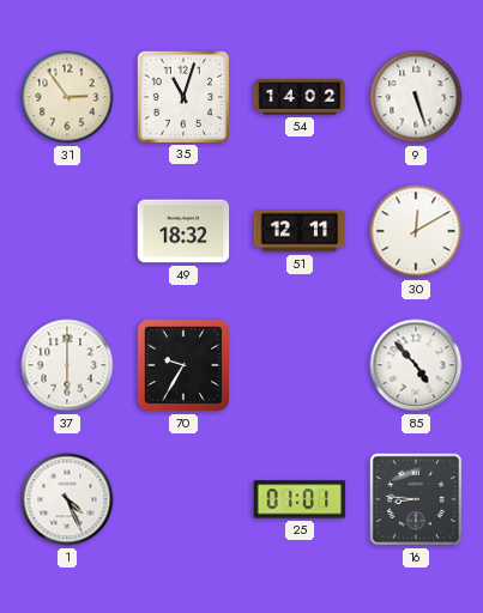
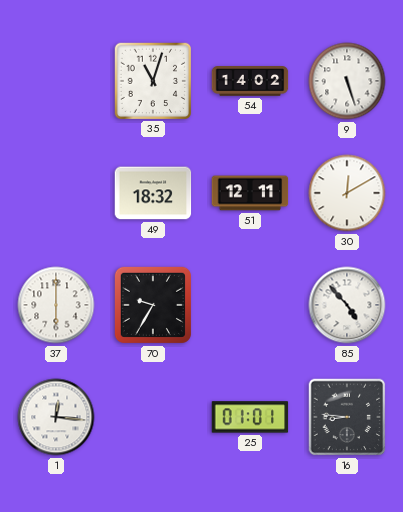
31: 2:54 -> none (67, 97)
1: 4:26 -> 12:16 (56, 417)
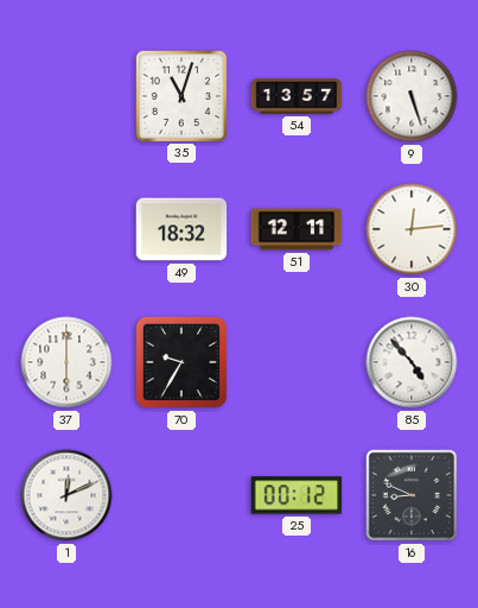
54: 14:02 -> 13:57 (297, 96)
30: 12:10 -> 12:14 (412, 229)
1: 12:16 -> 12:11 (66, 495)
25: 01:01 -> 00:12 (297, 495)
16: 8:46 -> 8:49 (412, 495)
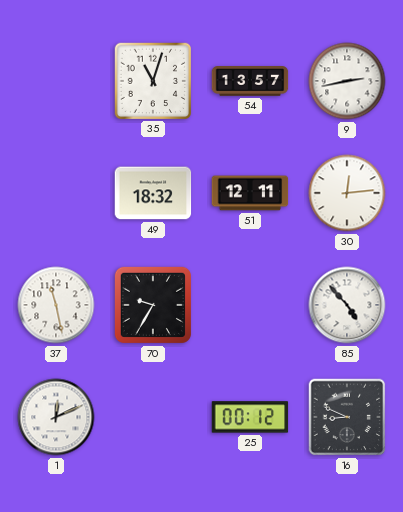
9: 5:27 -> 2:43 (347, 81)
37: 6:00 -> 11:28 (56, 305)
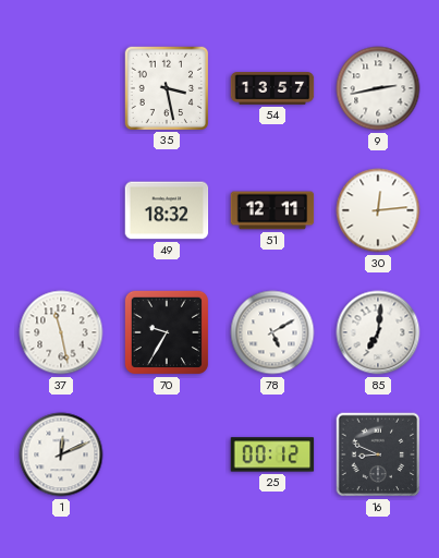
35: 11:03 -> 3:28 (166, 87)
78: none -> 5:10 (272, 332)
85: 4:53 -> 7:01 (378, 332)
